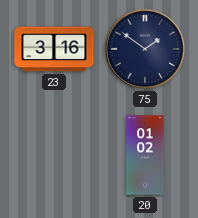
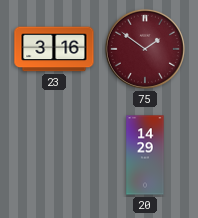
75 dial: navy -> burgundy (145, 49)
20: 01:02 -> 14:29 (145, 155)
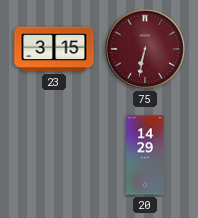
23: 3:16 -> 3:15 (54, 49)
75: 1:51 -> 6:32 (145, 49)
